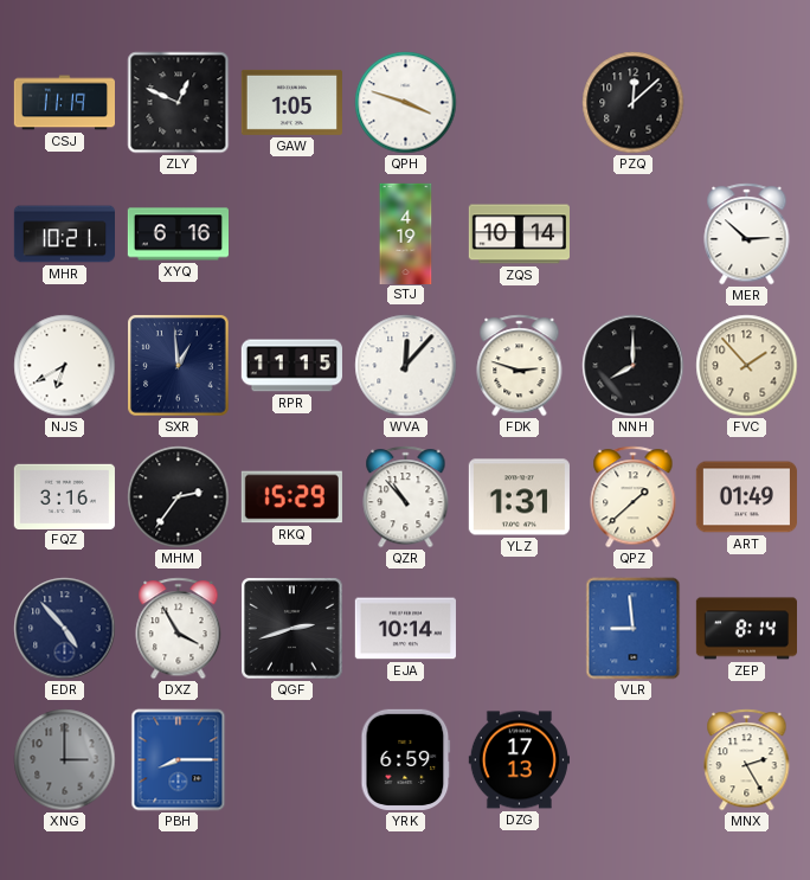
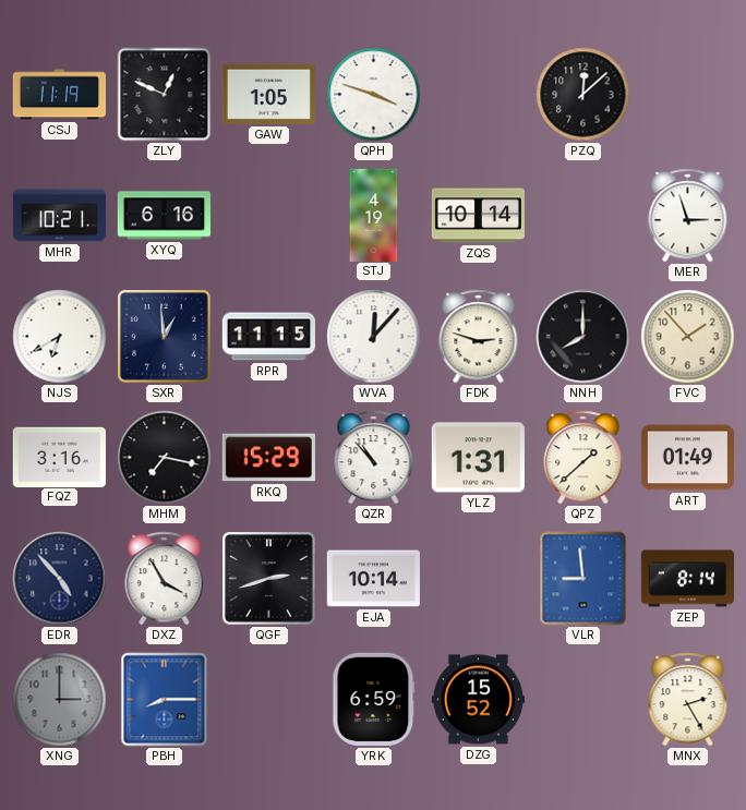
MER: 2:52 -> 2:57 (688, 216)
MHM: 2:36 -> 7:17 (165, 458)
DZG: 17:13 -> 15:52 (478, 700)
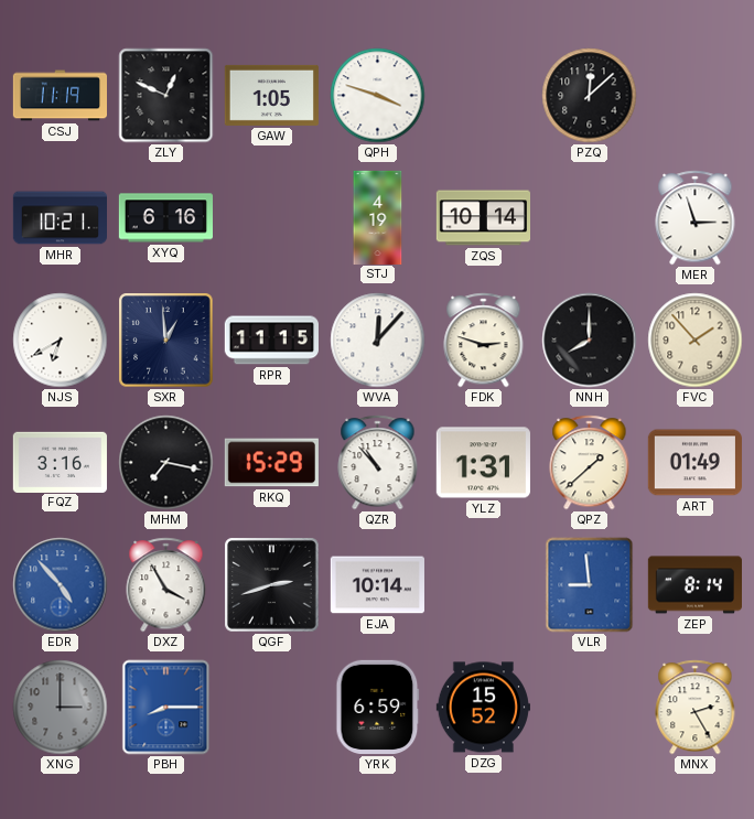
EDR dial: navy -> blue (61, 585)
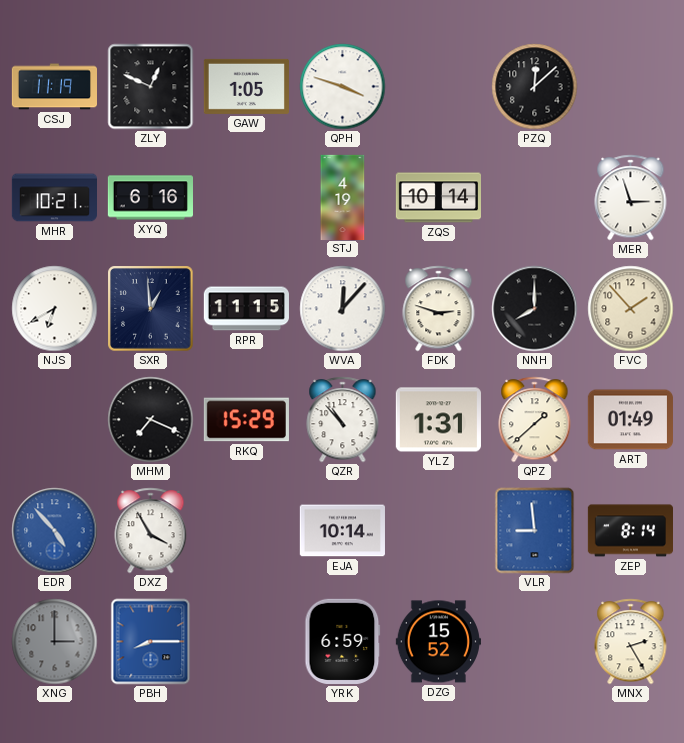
FQZ: 3:16 -> none (60, 462)
MHM: 7:17 -> 7:19 (151, 420)
QGF: 2:42 -> none (272, 585)
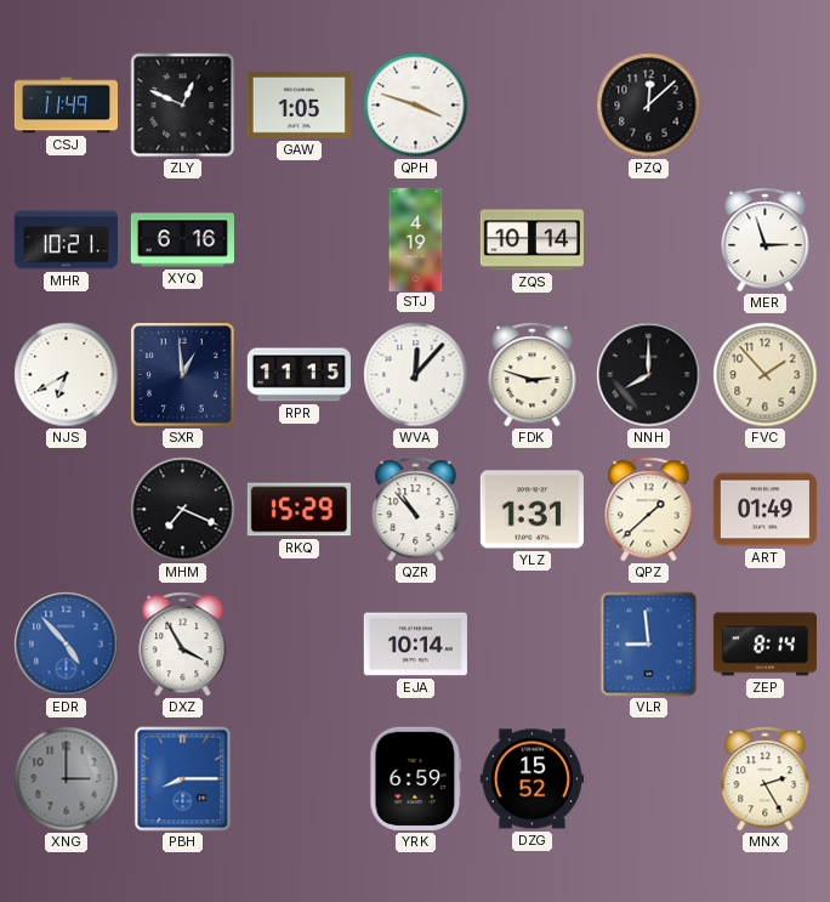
CSJ: 11:19 -> 11:49 (66, 106)
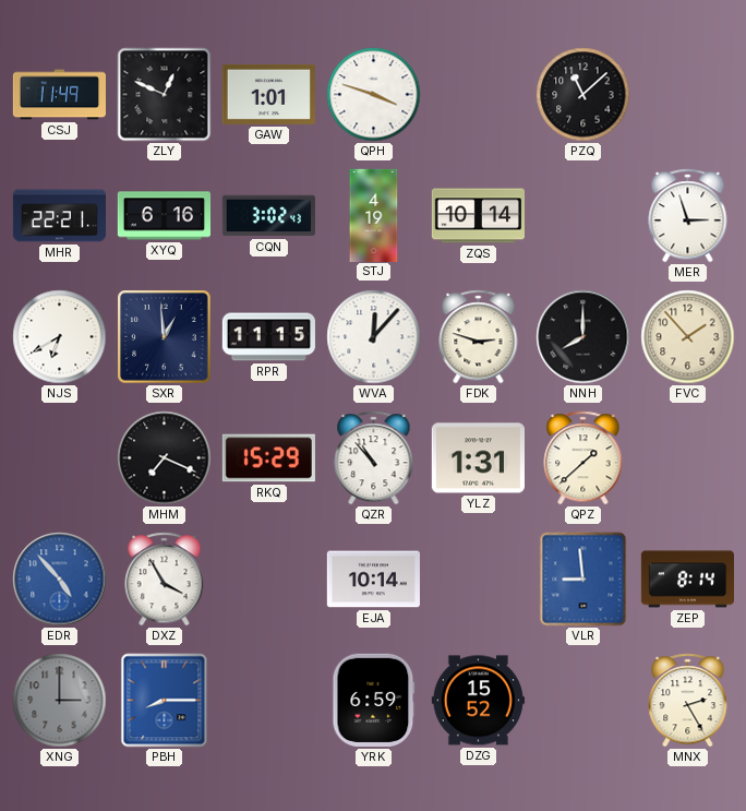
GAW: 1:05 -> 1:01 (268, 94)
PZQ: 12:08 -> 11:08 (583, 95)
MHR: 10:21 -> 22:21 (59, 216)
CQN: none -> 3:02 (268, 216)
ART: 01:49 -> none (764, 510)
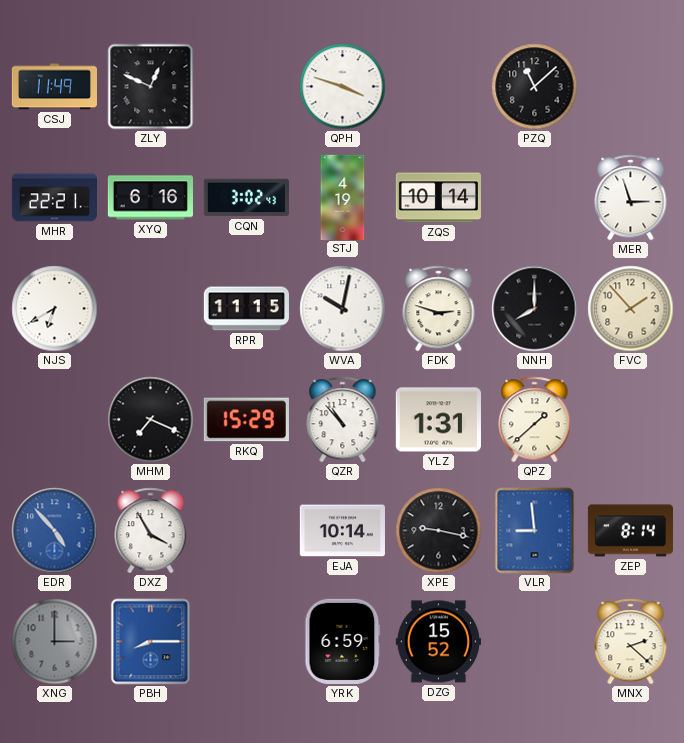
GAW: 1:01 -> none (268, 94)
SXR: 12:59 -> none (165, 337)
WVA: 12:07 -> 10:02 (343, 309)
XPE: none -> 9:17 (439, 531)
MNX: 2:25 -> 2:22 (631, 642)
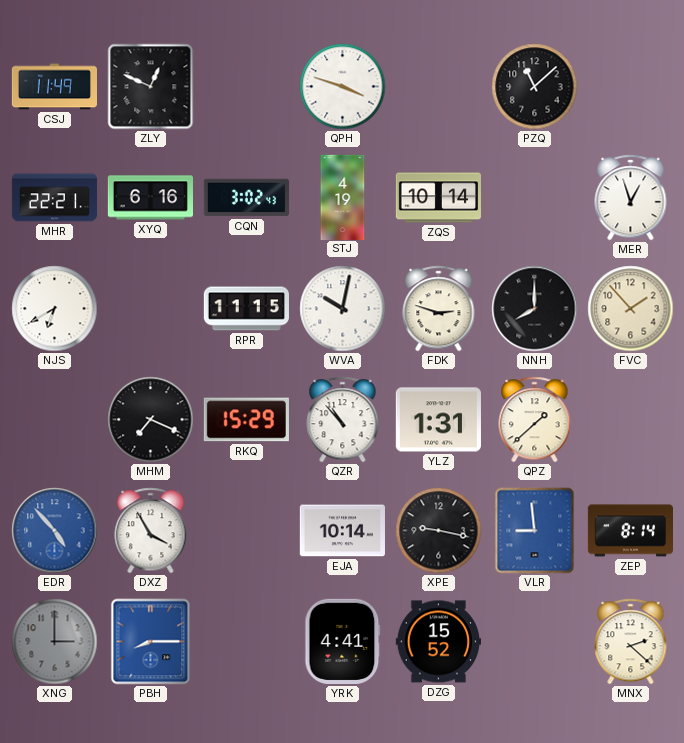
MER: 2:57 -> 12:57 (631, 198)
YRK: 6:59 -> 4:41 (343, 641)
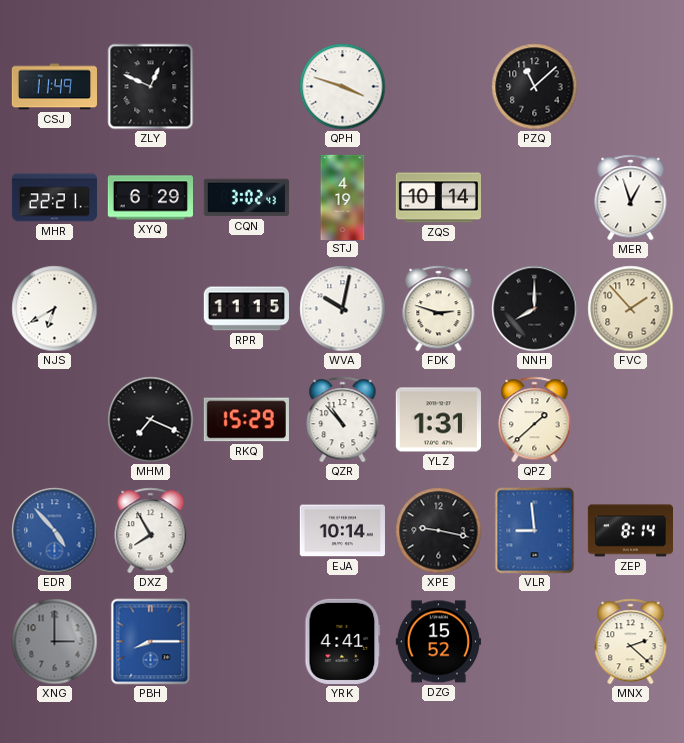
XYQ: 6:16 -> 6:29 (150, 198)
DXZ: 3:55 -> 7:55 (151, 531)
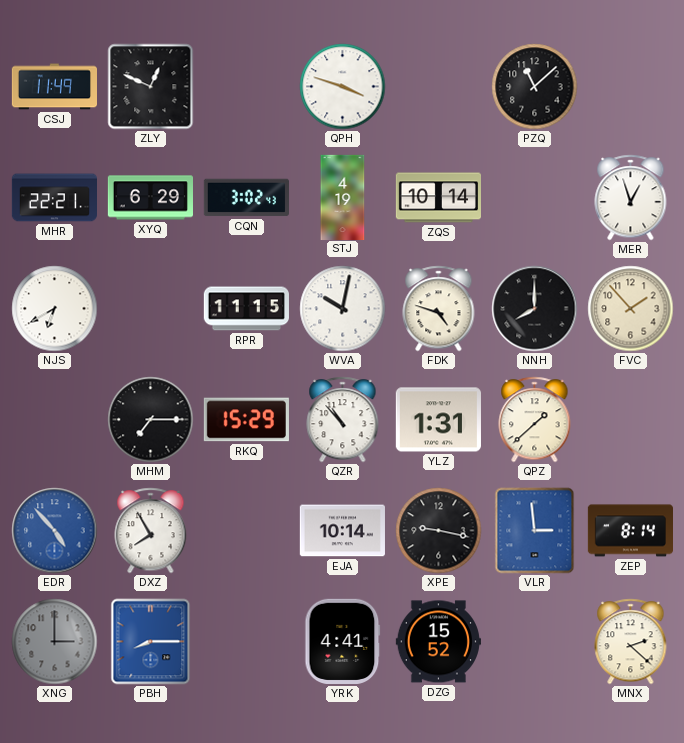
FDK: 2:48 -> 4:48 (439, 309)
MHM: 7:19 -> 7:15 (151, 420)
VLR: 8:59 -> 2:59 (535, 531)
